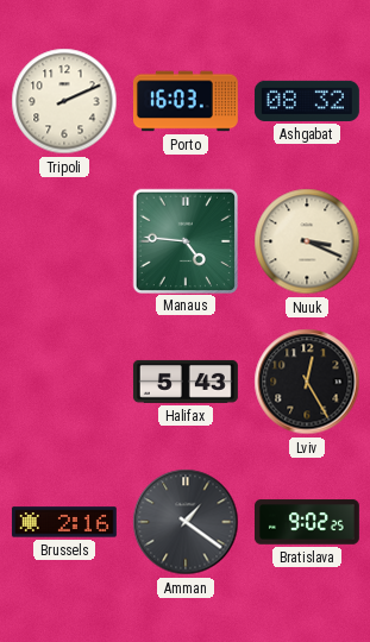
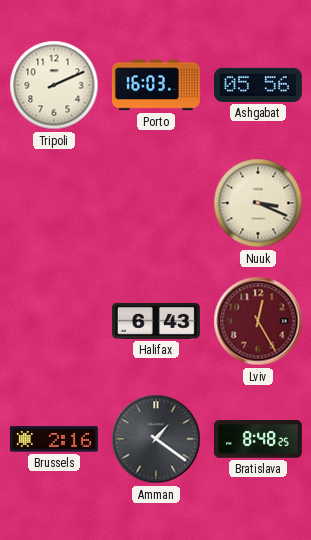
Ashgabat: 08:32 -> 05:56 (258, 85)
Manaus: 4:46 -> none (184, 240)
Halifax: 5:43 -> 6:43 (156, 321)
Lviv dial: black -> burgundy (258, 321)
Bratislava: 9:02 -> 8:48 (258, 439)
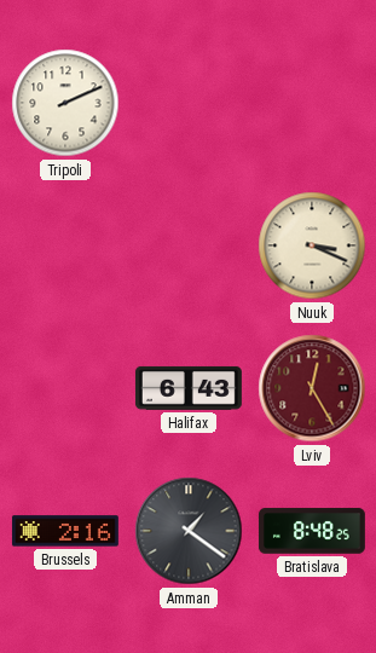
Porto: 16:03 -> none (156, 85)
Ashgabat: 05:56 -> none (258, 85)
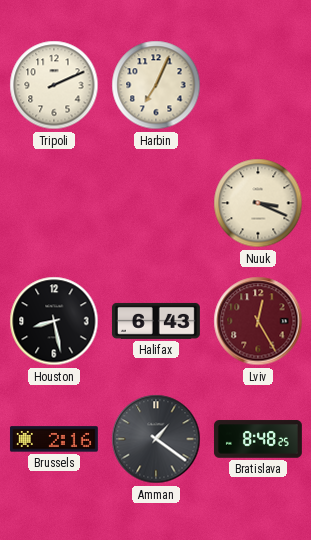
Harbin: none -> 7:04 (156, 85)
Houston: none -> 8:28 (54, 321)
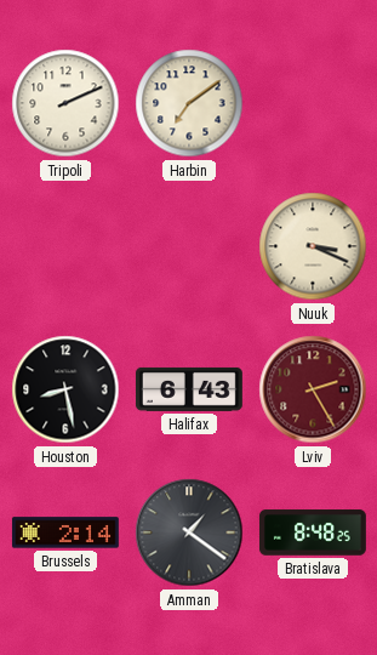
Harbin: 7:04 -> 7:09 (189, 103)
Lviv: 12:25 -> 2:25 (313, 389)
Brussels: 2:16 -> 2:14 (65, 532)
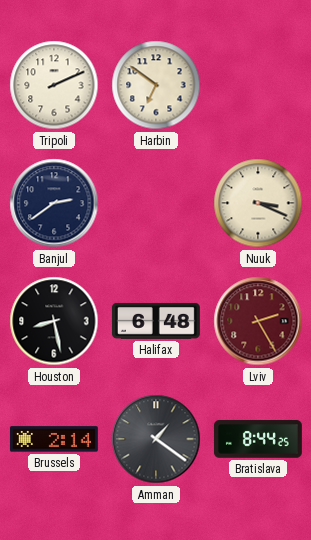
Harbin: 7:09 -> 6:51 (156, 85)
Banjul: none -> 2:39 (54, 203)
Halifax: 6:43 -> 6:48 (156, 321)
Bratislava: 8:48 -> 8:44 (258, 439)
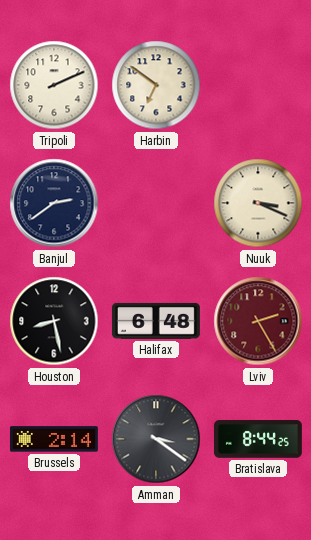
Amman: 1:21 -> 3:21 (156, 439)
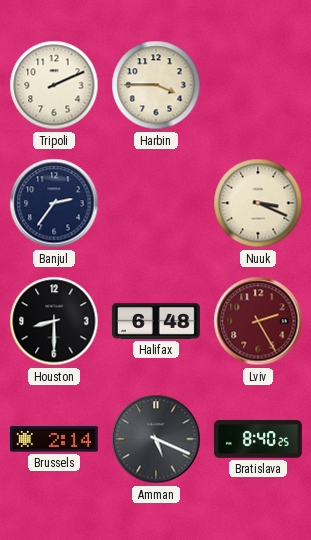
Harbin: 6:51 -> 3:45 (156, 85)
Banjul: 2:39 -> 2:36 (54, 203)
Houston: 8:28 -> 8:30 (54, 321)
Amman: 3:21 -> 5:19 (156, 439)
Bratislava: 8:44 -> 8:40 (258, 439)
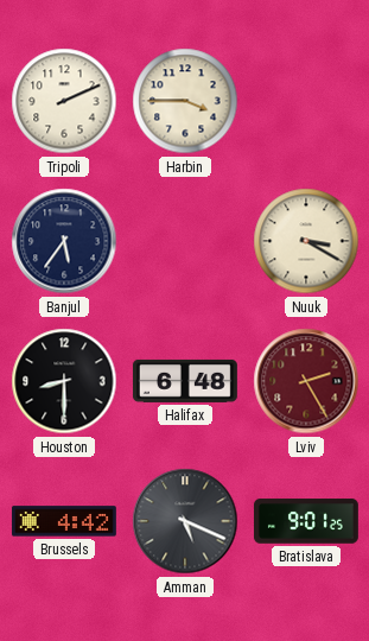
Banjul: 2:36 -> 5:36 (64, 241)
Nuuk: 3:19 -> 3:20 (306, 241)
Brussels: 2:14 -> 4:42 (64, 521)
Bratislava: 8:40 -> 9:01 (306, 521)
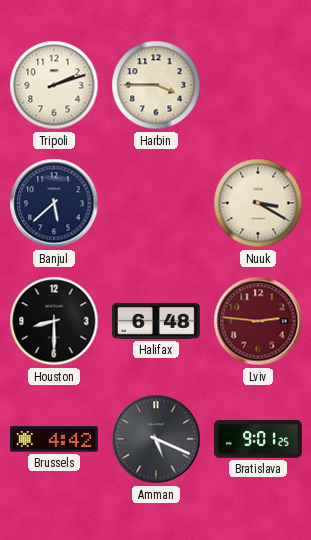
Tripoli: 2:11 -> 2:12 (54, 85)
Banjul: 5:36 -> 5:38 (54, 203)
Lviv: 2:25 -> 2:46 (258, 321)
